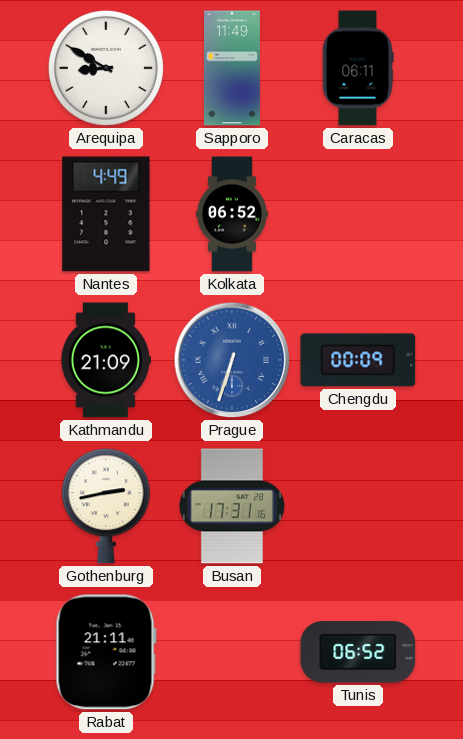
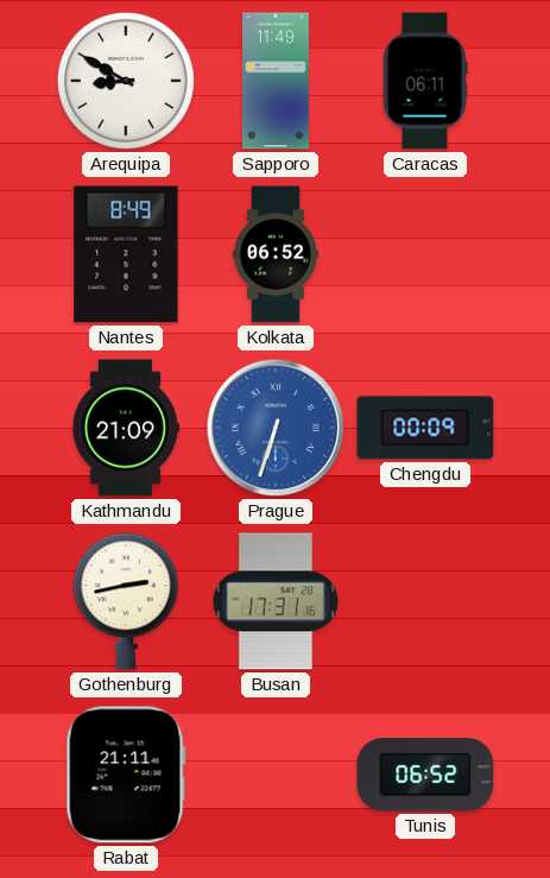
Nantes: 4:49 -> 8:49 (126, 254)
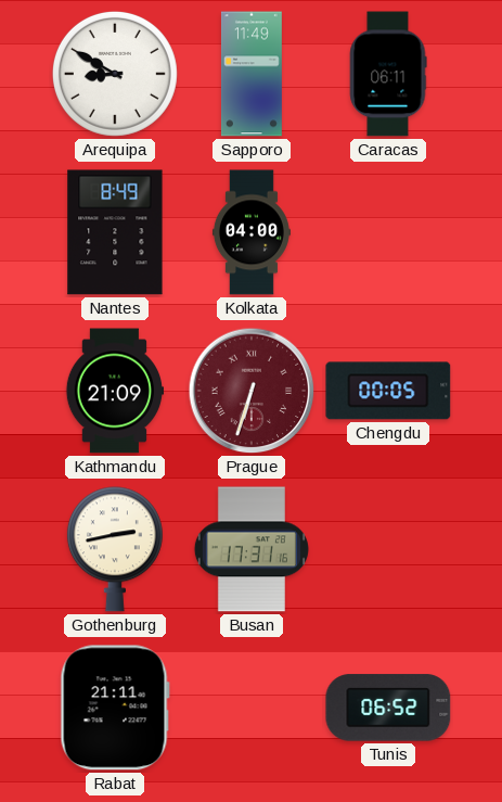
Kolkata: 06:52 -> 04:00 (252, 232)
Prague dial: blue -> burgundy (252, 391)
Chengdu: 00:09 -> 00:05 (388, 391)
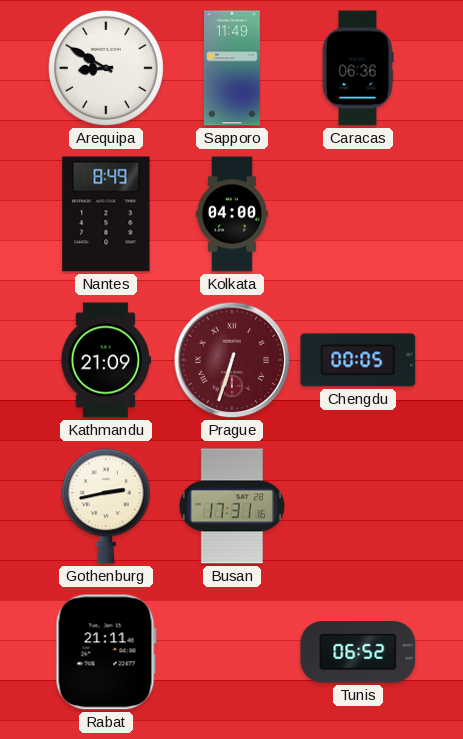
Caracas: 06:11 -> 06:36 (358, 68)
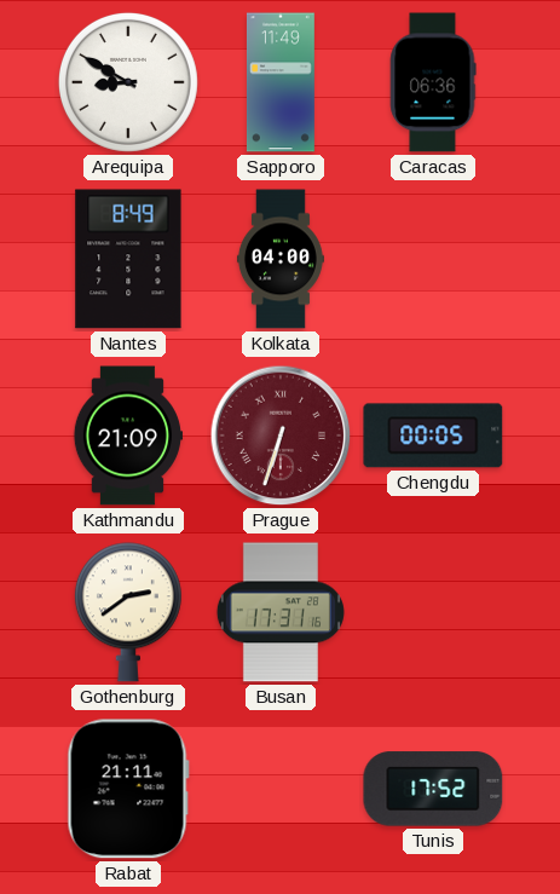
Gothenburg: 2:43 -> 2:39 (128, 612)
Tunis: 06:52 -> 17:52 (433, 789)
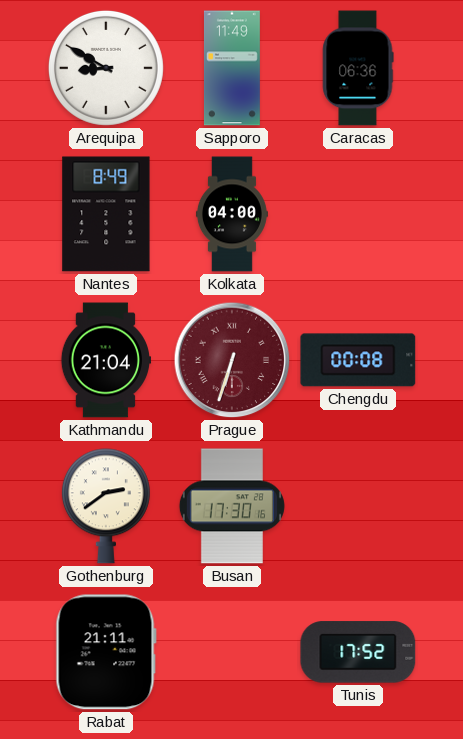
Kathmandu: 21:09 -> 21:04 (105, 360)
Chengdu: 00:05 -> 00:08 (358, 360)
Busan: 17:31 -> 17:30 (232, 506)
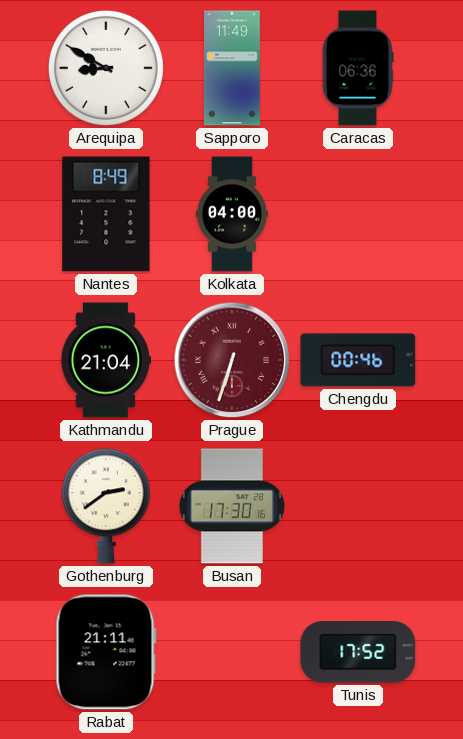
Chengdu: 00:08 -> 00:46 (358, 360)
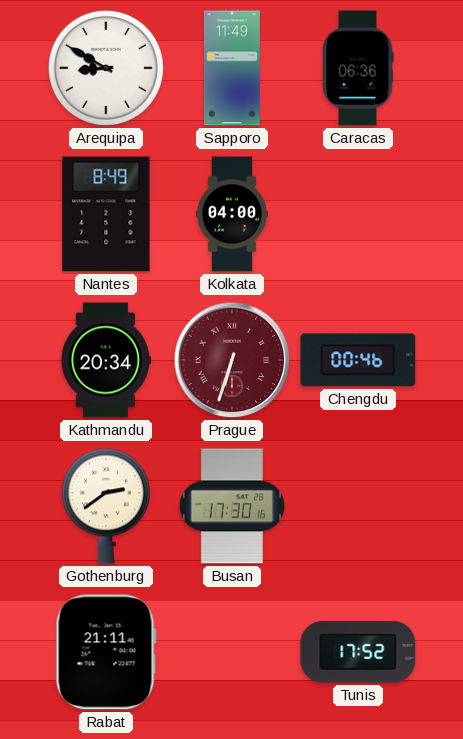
Kathmandu: 21:04 -> 20:34 (105, 360)
